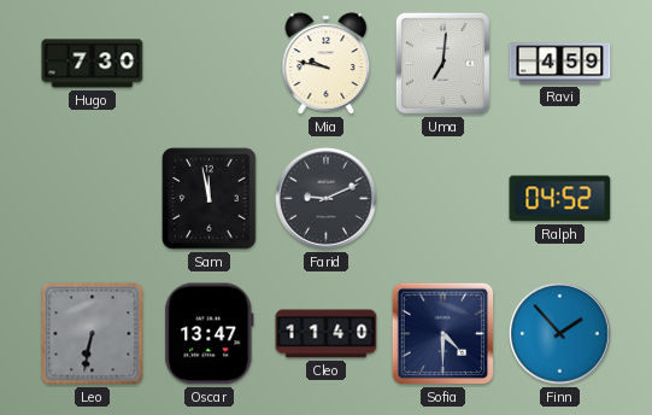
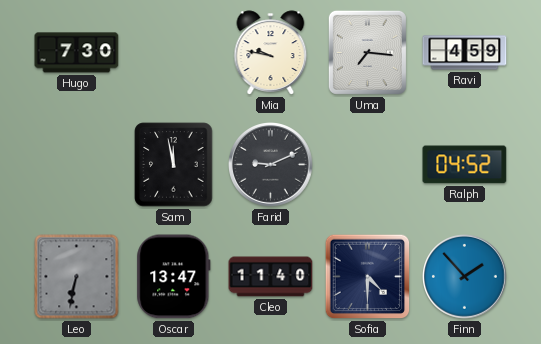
Uma: 7:01 -> 7:16 (367, 52)
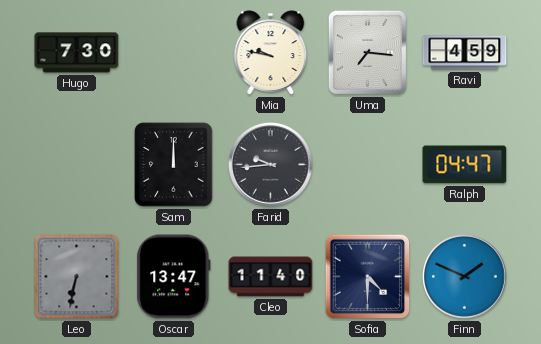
Sam: 11:58 -> 12:00 (174, 165)
Farid: 9:11 -> 9:44 (271, 165)
Ralph: 04:52 -> 04:47 (465, 165)
Finn: 1:53 -> 1:49 (465, 277)
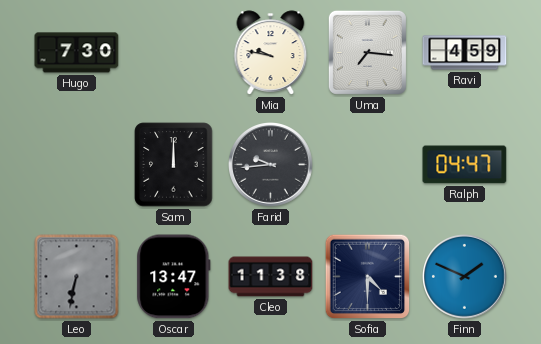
Cleo: 11:40 -> 11:38 (271, 277)
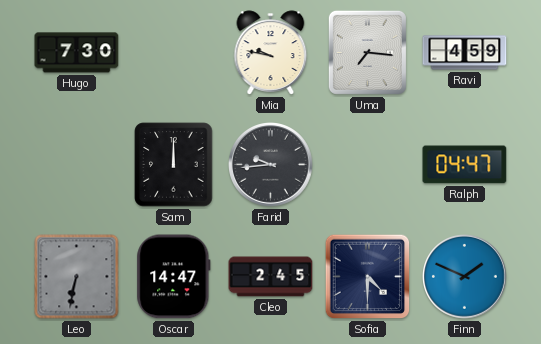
Oscar: 13:47 -> 14:47 (174, 277)
Cleo: 11:38 -> 2:45 (271, 277)
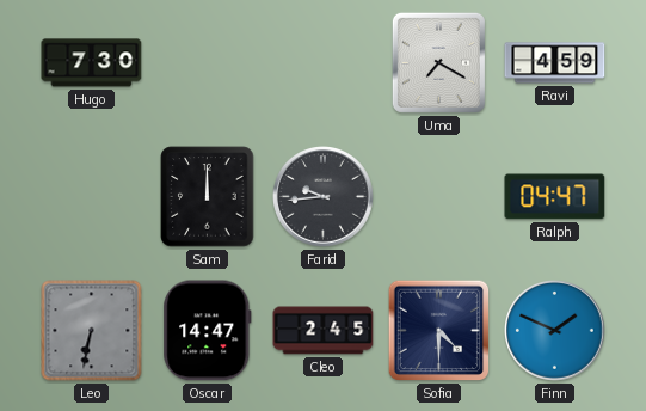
Mia: 9:47 -> none (271, 53)
Uma: 7:16 -> 7:20 (438, 62)
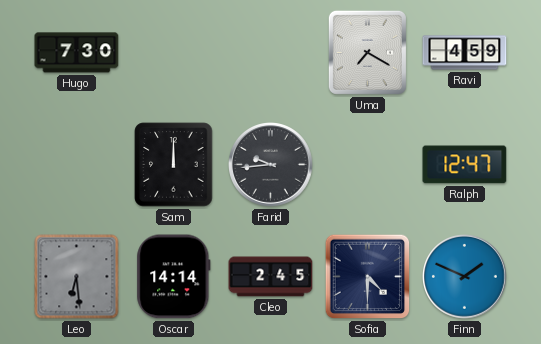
Ralph: 04:47 -> 12:47 (465, 165)
Leo: 6:32 -> 6:29 (77, 277)
Oscar: 14:47 -> 14:14 (174, 277)
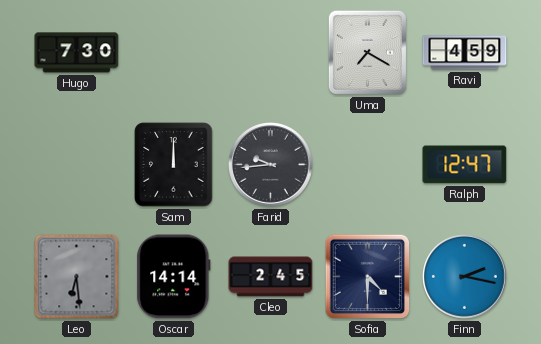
Finn: 1:49 -> 2:17 (465, 277)
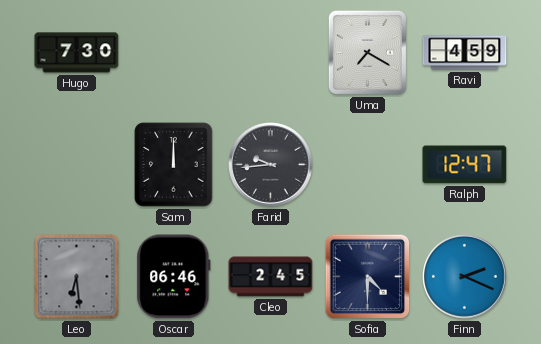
Oscar: 14:14 -> 06:46 (174, 277)
Finn: 2:17 -> 2:19 (465, 277)
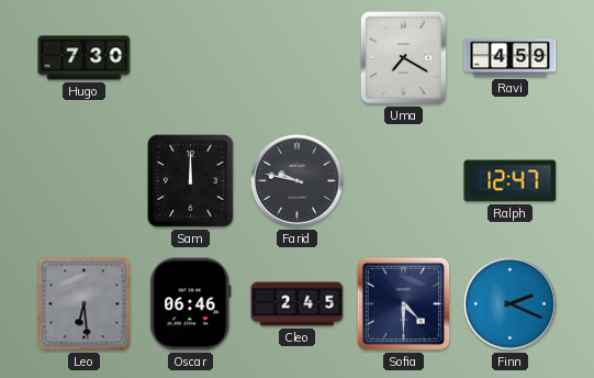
Farid: 9:44 -> 9:47 (298, 181)
